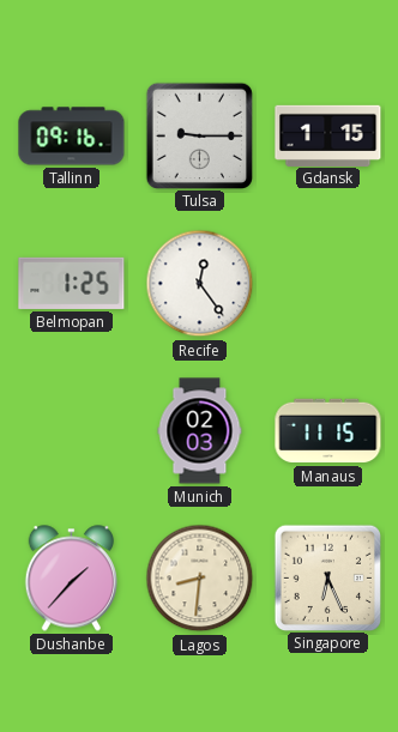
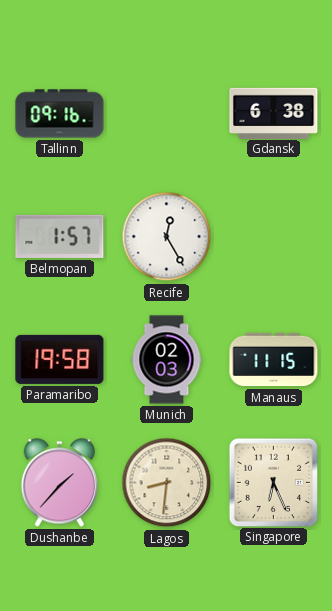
Tulsa: 9:15 -> none (199, 135)
Gdansk: 1:15 -> 6:38 (274, 113)
Belmopan: 1:25 -> 1:57 (60, 236)
Recife: 12:24 -> 12:25 (167, 237)
Paramaribo: none -> 19:58 (60, 359)
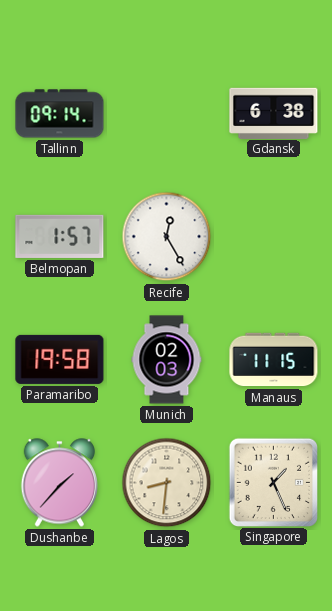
Tallinn: 09:16 -> 09:14 (60, 114)
Singapore: 6:26 -> 1:26 (273, 482)
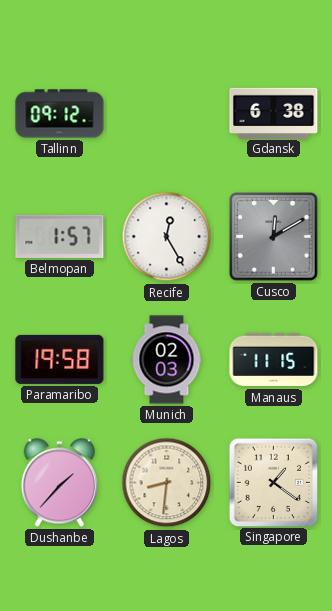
Tallinn: 09:14 -> 09:12 (60, 114)
Cusco: none -> 12:10 (274, 237)
Singapore: 1:26 -> 1:21 (273, 482)
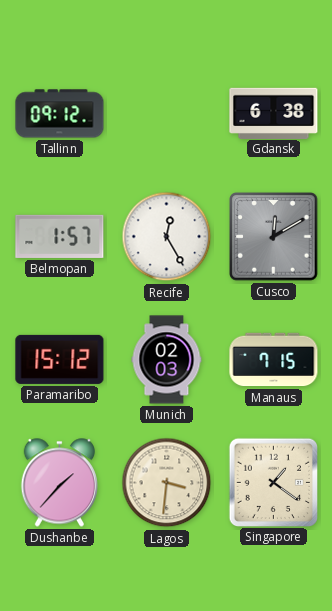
Paramaribo: 19:58 -> 15:12 (60, 359)
Manaus: 11:15 -> 7:15 (274, 360)
Lagos: 8:31 -> 3:31 (167, 483)
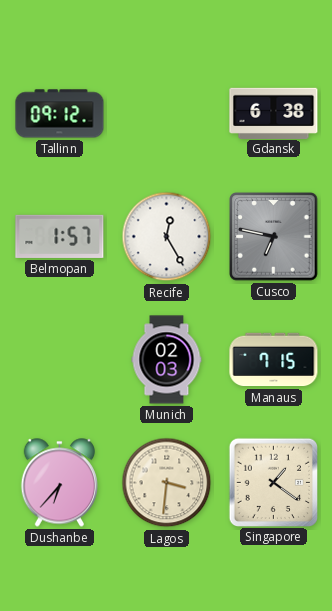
Cusco: 12:10 -> 6:47 (274, 237)
Paramaribo: 15:12 -> none (60, 359)
Dushanbe: 1:37 -> 6:37 (59, 483)
